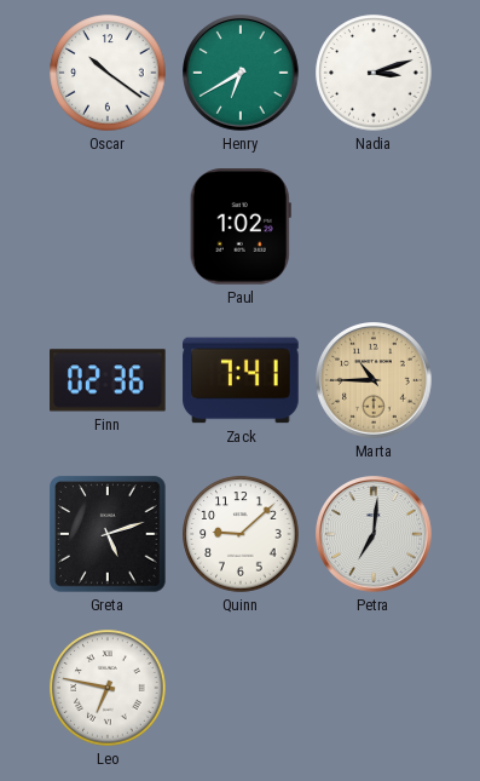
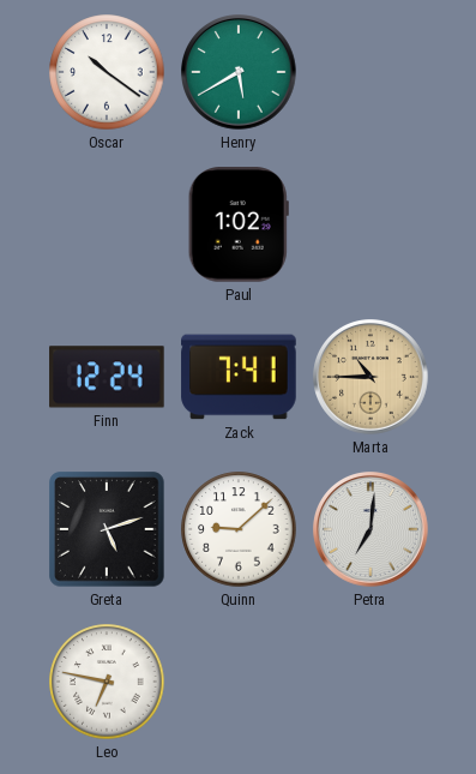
Henry: 6:40 -> 5:40 (240, 73)
Nadia: 3:12 -> none (374, 73)
Finn: 02:36 -> 12:24 (107, 377)
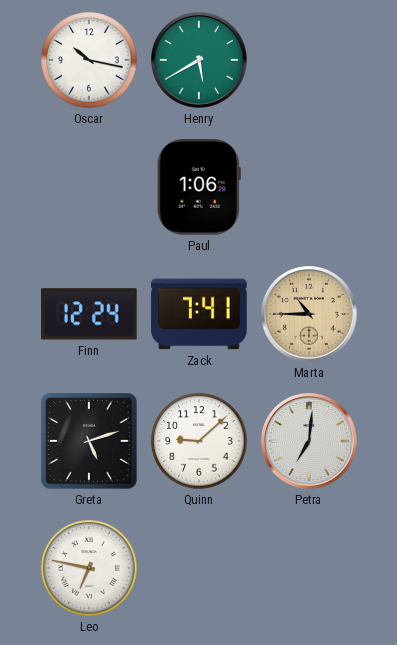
Oscar: 10:21 -> 10:17 (89, 60)
Paul: 1:02 -> 1:06 (199, 187)
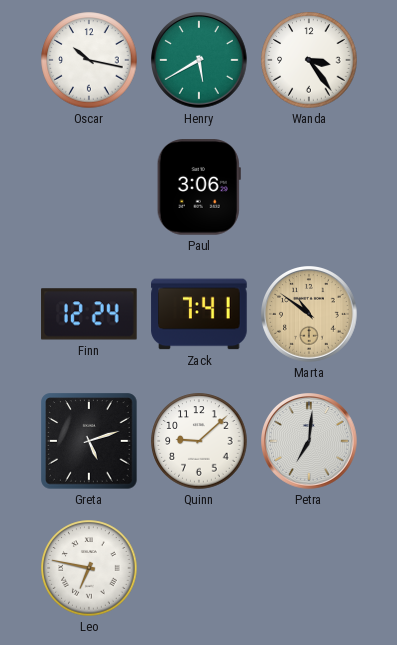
Wanda: none -> 3:24 (309, 60)
Paul: 1:06 -> 3:06 (199, 187)
Marta: 10:45 -> 10:51 (310, 315)
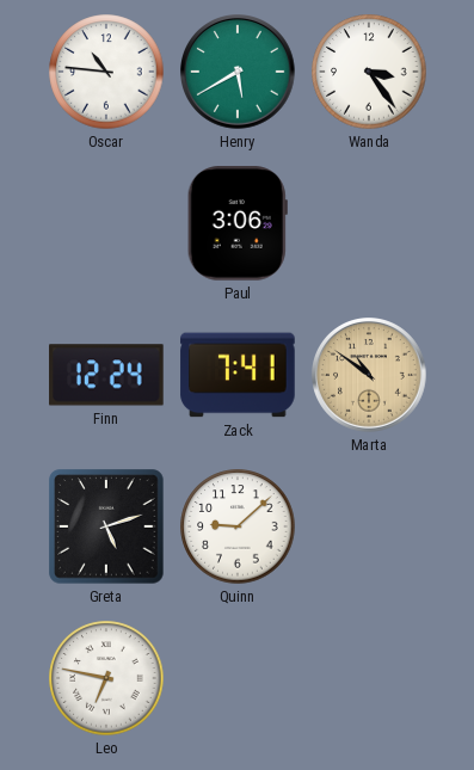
Oscar: 10:17 -> 10:46 (106, 72)
Petra: 7:01 -> none (310, 442)
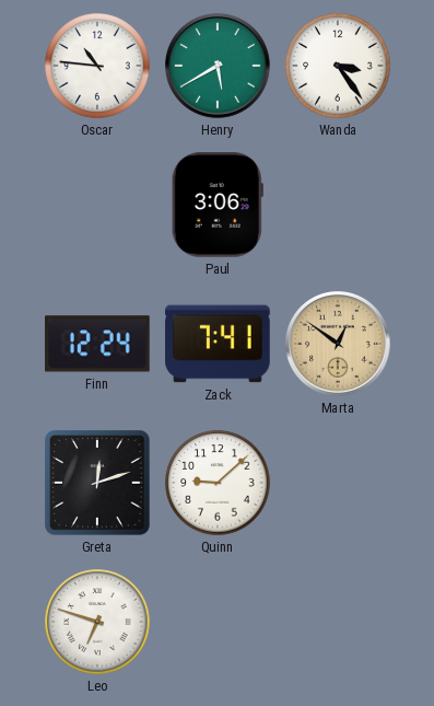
Marta: 10:51 -> 12:51 (339, 345)
Greta: 5:12 -> 12:12 (97, 483)
Leo: 6:47 -> 6:48 (97, 622)
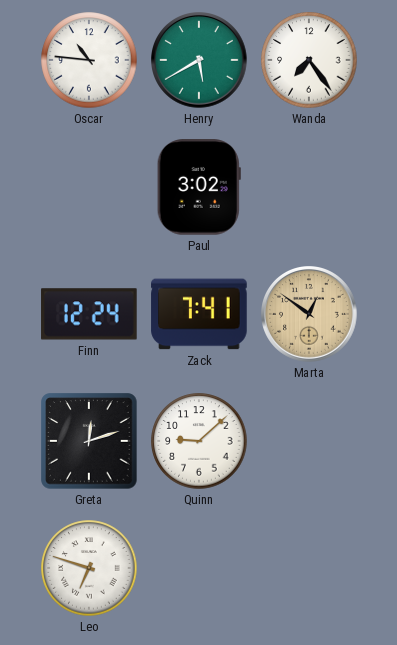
Wanda: 3:24 -> 7:24 (309, 60)
Paul: 3:06 -> 3:02 (199, 187)
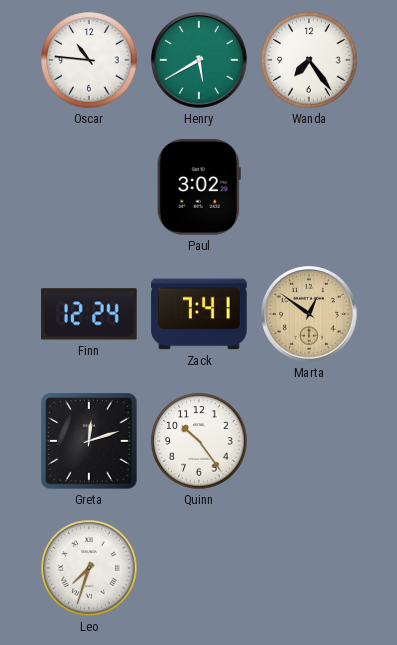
Quinn: 9:08 -> 10:24 (199, 441)
Leo: 6:48 -> 7:33 (89, 568)
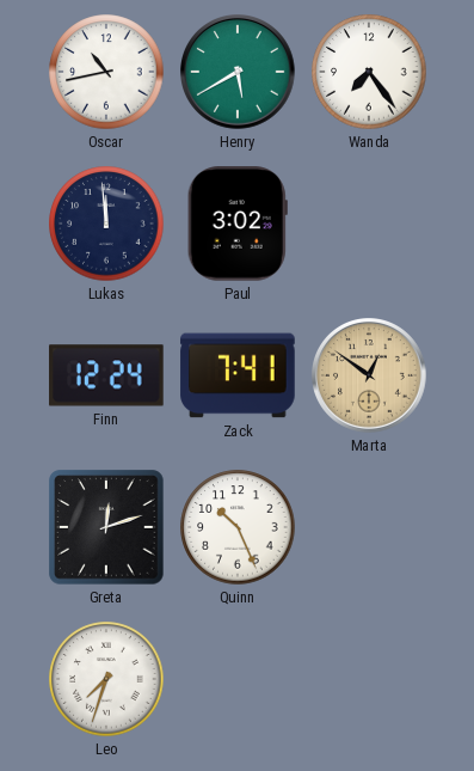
Oscar: 10:46 -> 10:43 (106, 72)
Lukas: none -> 11:59 (106, 224)
Quinn: 10:24 -> 10:26 (238, 527)
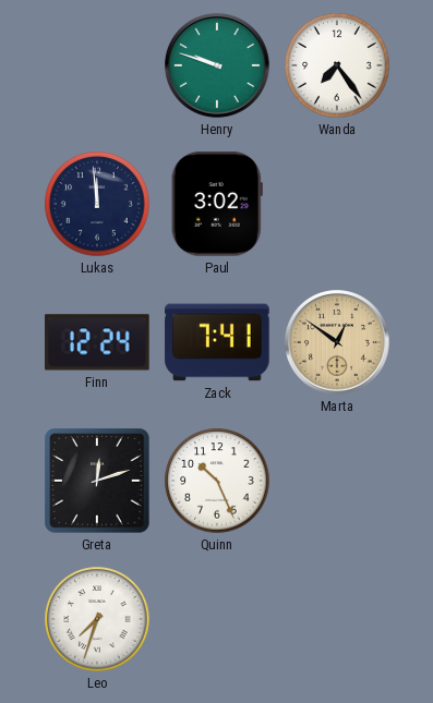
Oscar: 10:43 -> none (106, 72)
Henry: 5:40 -> 9:48 (218, 66)
